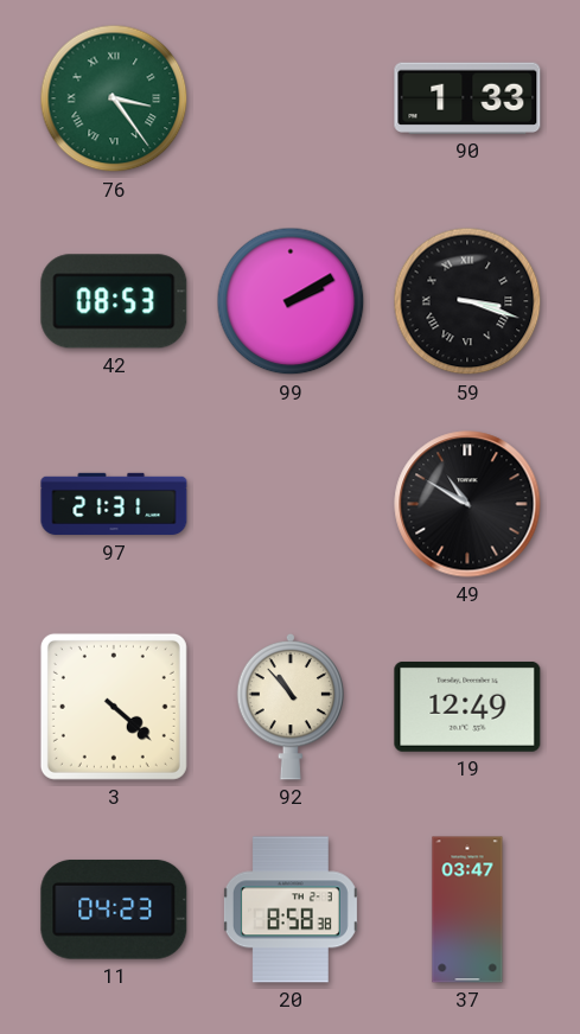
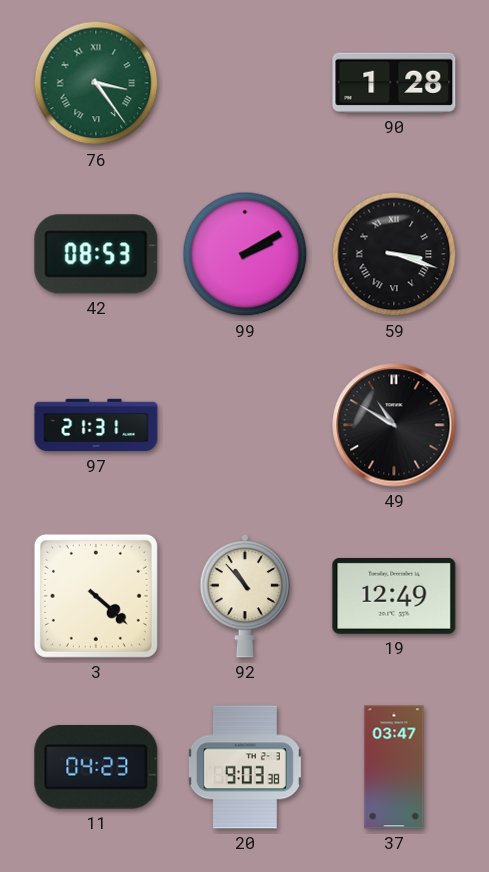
90: 1:33 -> 1:28 (394, 83)
20: 8:58 -> 9:03 (245, 767)
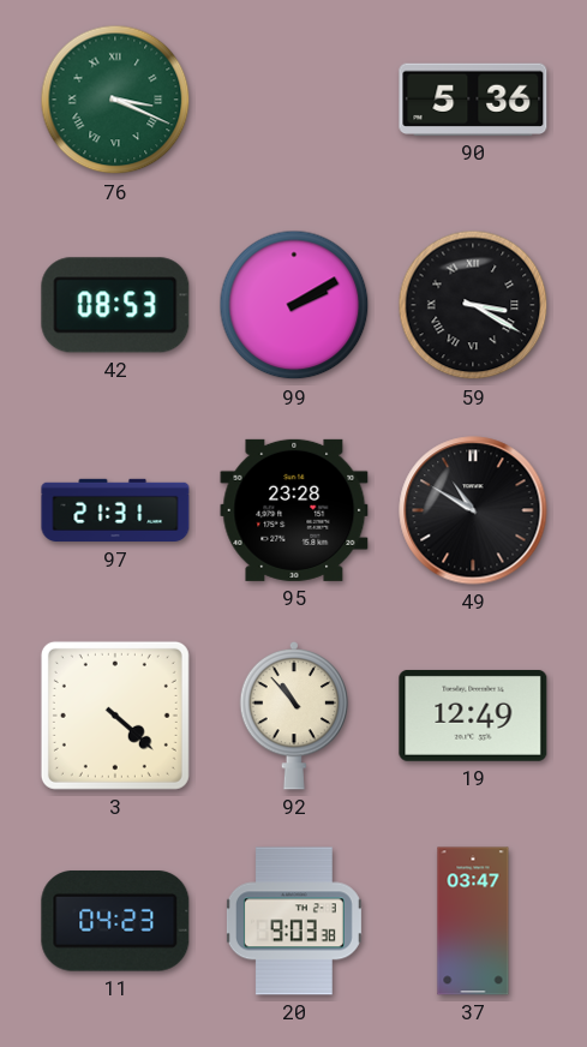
76: 3:24 -> 3:19 (115, 100)
90: 1:28 -> 5:36 (473, 100)
59: 3:18 -> 3:20 (473, 305)
95: none -> 23:28 (294, 510)
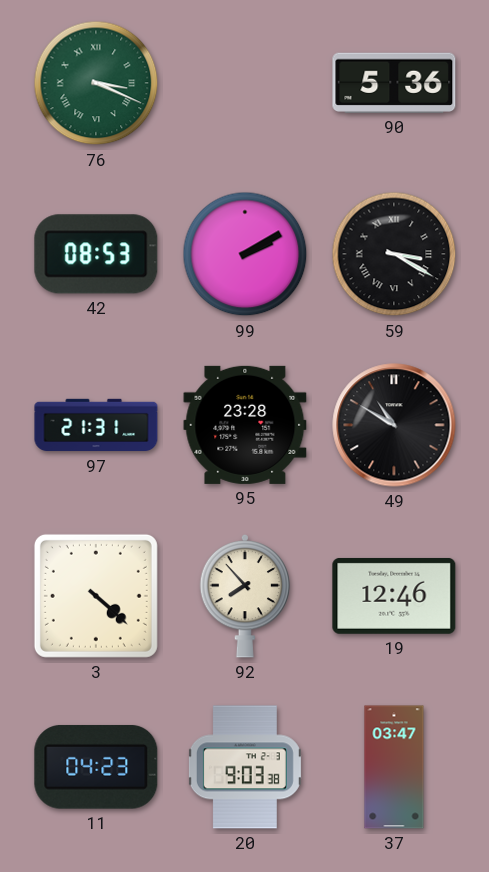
92: 10:53 -> 7:53 (245, 596)
19: 12:49 -> 12:46 (394, 596)
